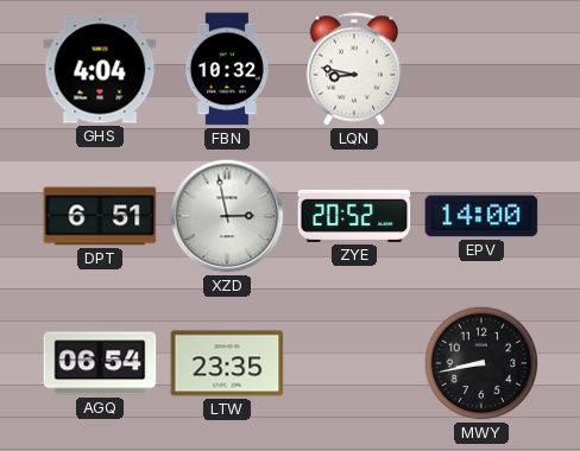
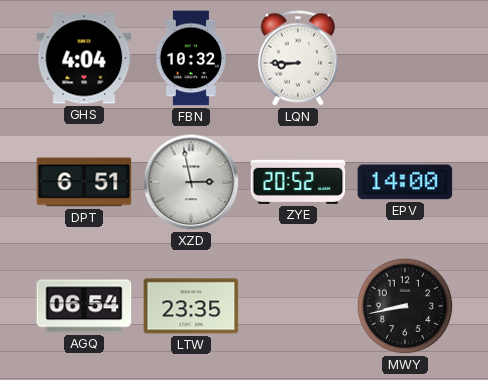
LQN: 8:47 -> 8:45 (297, 58)
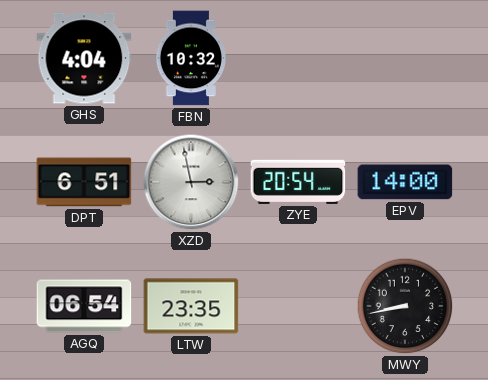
LQN: 8:45 -> none (297, 58)
ZYE: 20:52 -> 20:54 (298, 182)
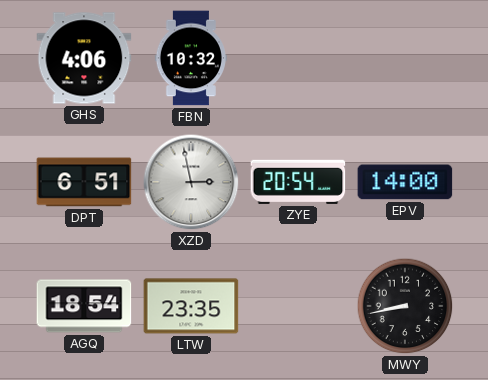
GHS: 4:04 -> 4:06 (84, 58)
AGQ: 06:54 -> 18:54 (84, 306)
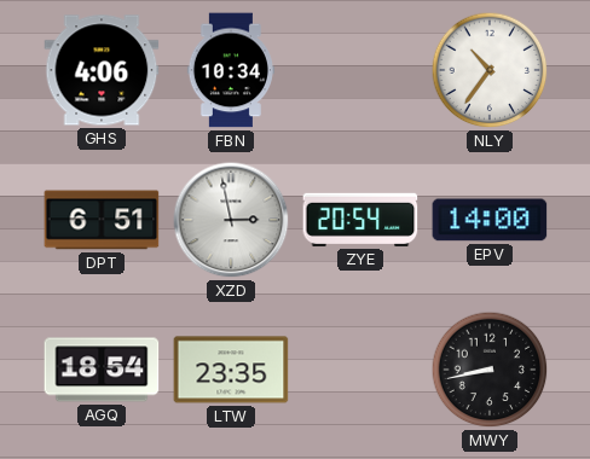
FBN: 10:32 -> 10:34 (231, 70)
NLY: none -> 10:36 (490, 70)
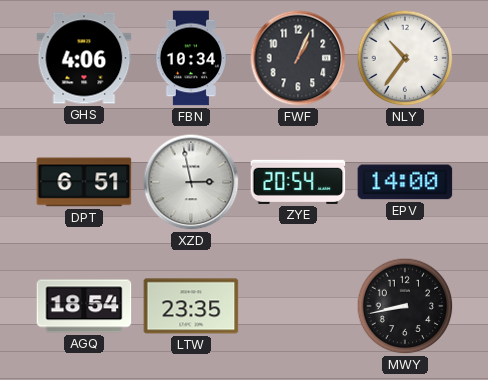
FWF: none -> 1:04 (298, 58)
